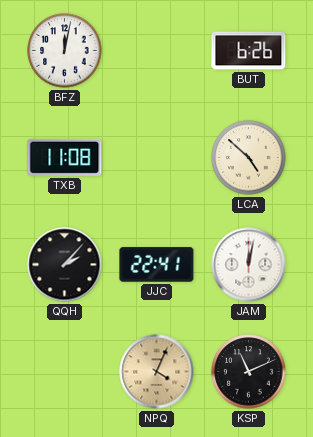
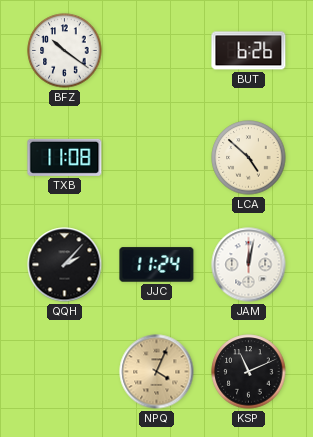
BFZ: 12:02 -> 10:21 (65, 51)
JJC: 22:41 -> 11:24 (157, 265)
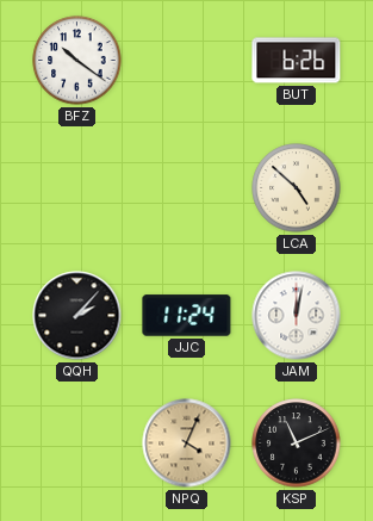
TXB: 11:08 -> none (65, 157)
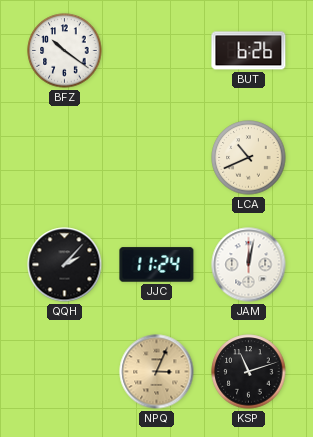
LCA: 4:52 -> 10:41 (249, 158)
NPQ: 4:04 -> 3:04 (157, 372)
KSP: 11:11 -> 11:12 (249, 372)
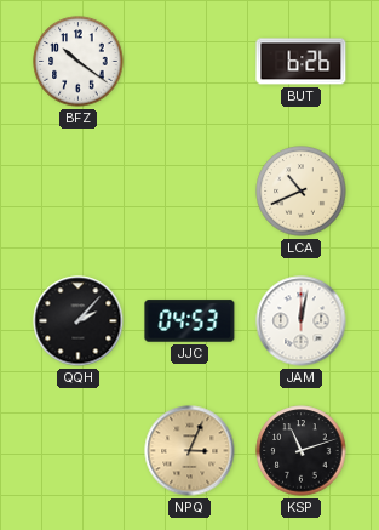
JJC: 11:24 -> 04:53 (190, 321)
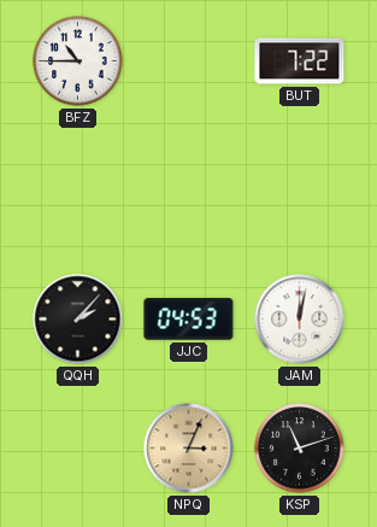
BFZ: 10:21 -> 10:45 (78, 62)
BUT: 6:26 -> 7:22 (300, 62)
LCA: 10:41 -> none (302, 192)
